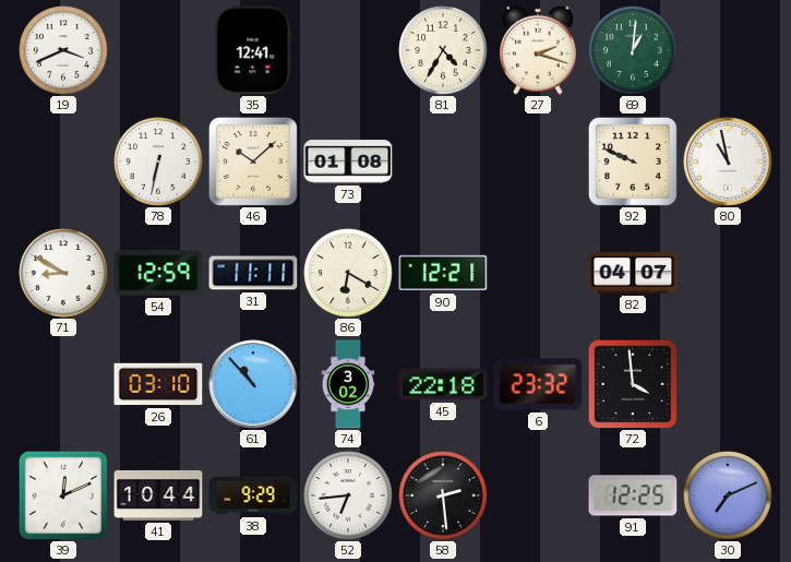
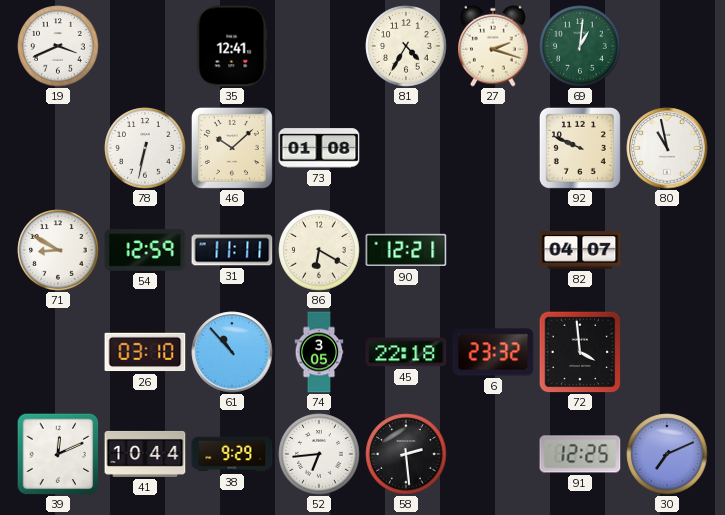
74: 3:02 -> 3:05 (319, 352)
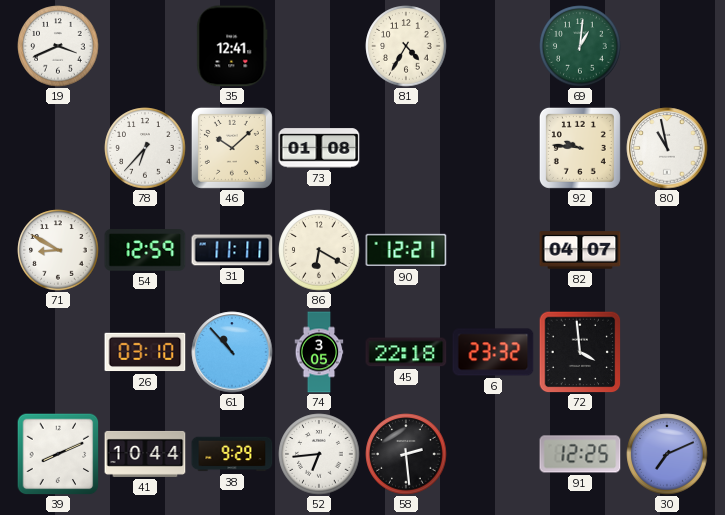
27: 2:18 -> none (494, 46)
78: 6:32 -> 6:37 (145, 148)
92: 9:49 -> 9:46 (580, 148)
39: 12:11 -> 8:11 (58, 454)
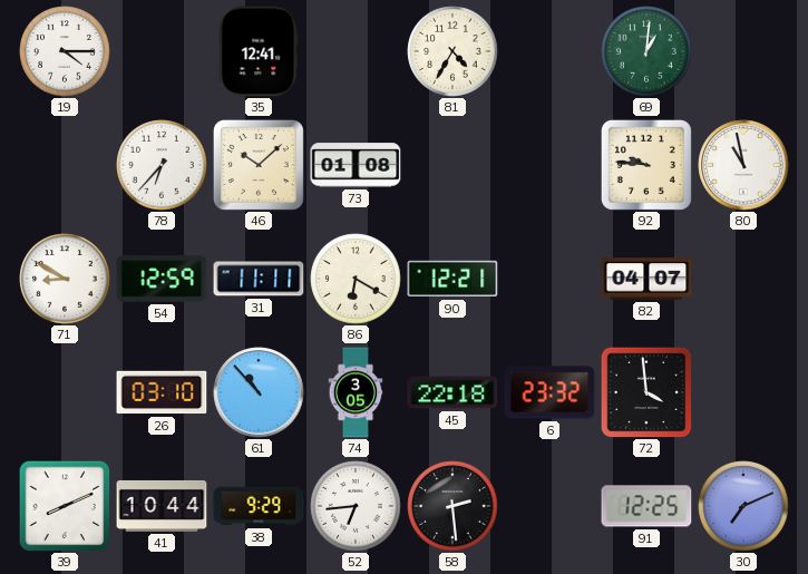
19: 3:41 -> 4:15 (65, 51)
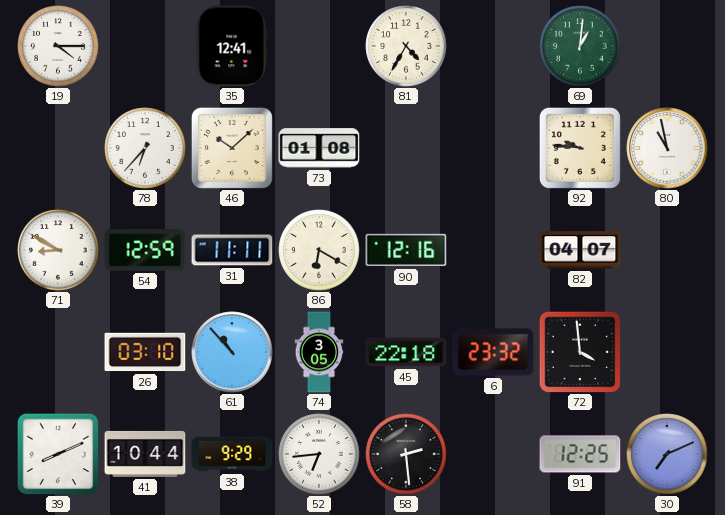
90: 12:21 -> 12:16 (406, 250)
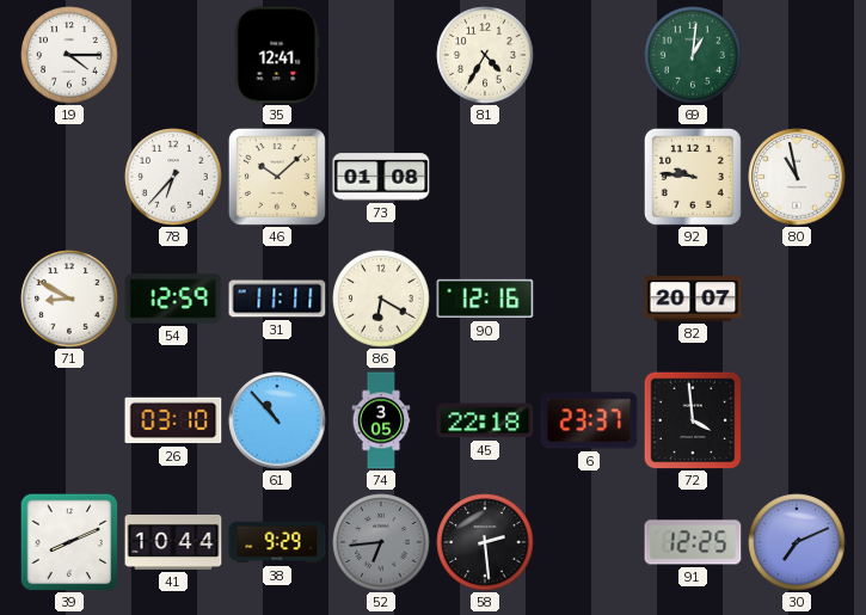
82: 04:07 -> 20:07 (693, 299)
6: 23:32 -> 23:37 (589, 420)
52 dial: white -> grey (381, 542)
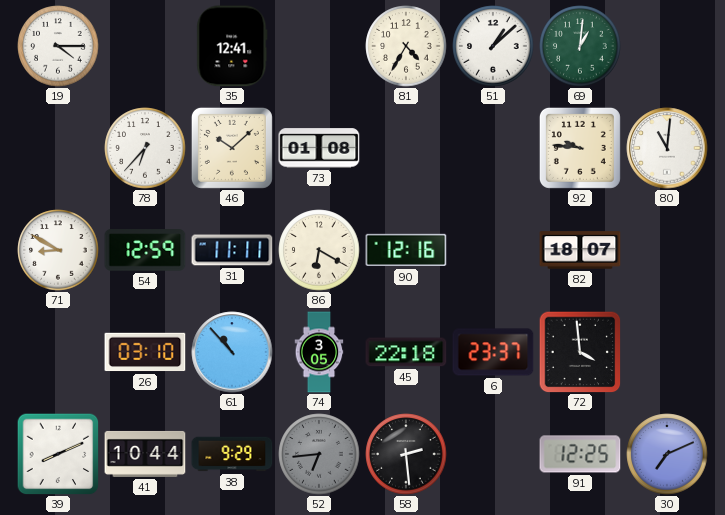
51: none -> 1:08 (493, 46)
80: 10:58 -> 11:01 (667, 148)
82: 20:07 -> 18:07 (580, 250)
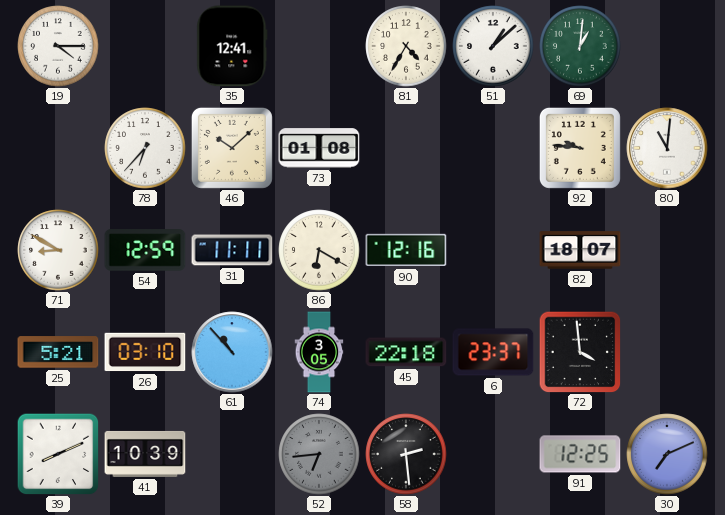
25: none -> 5:21 (58, 352)
41: 10:44 -> 10:39 (145, 454)
38: 9:29 -> none (232, 454)
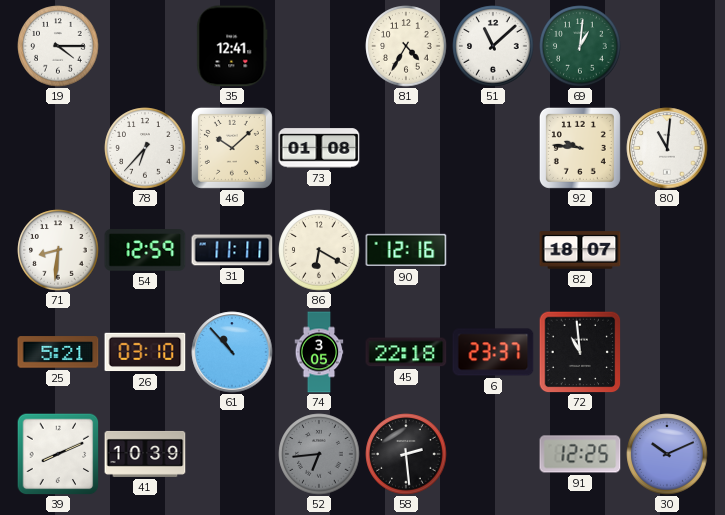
51: 1:08 -> 11:08 (493, 46)
71: 8:50 -> 8:31 (58, 250)
72: 3:59 -> 10:59 (580, 352)
30: 7:11 -> 10:11 (667, 454)
